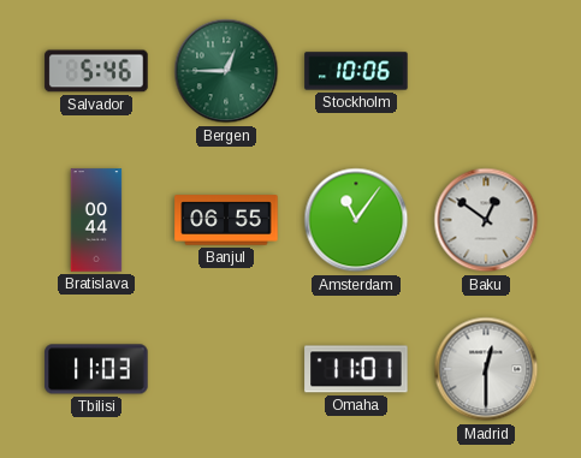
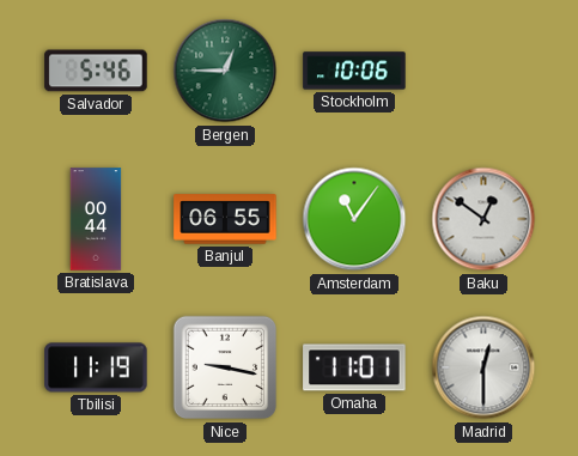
Tbilisi: 11:03 -> 11:19 (96, 367)
Nice: none -> 9:17 (225, 367)
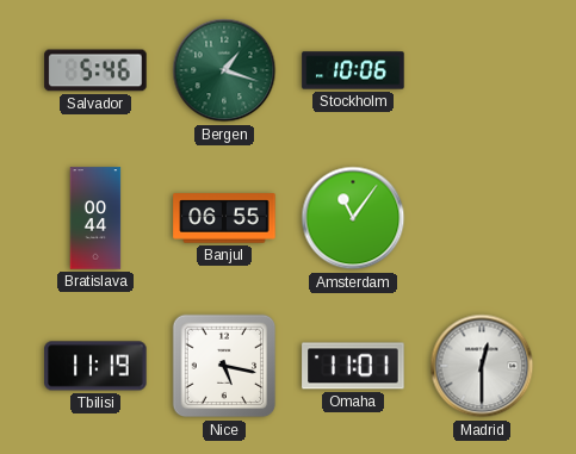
Bergen: 12:45 -> 1:18 (224, 70)
Baku: 12:51 -> none (483, 219)
Nice: 9:17 -> 5:17 (224, 366)
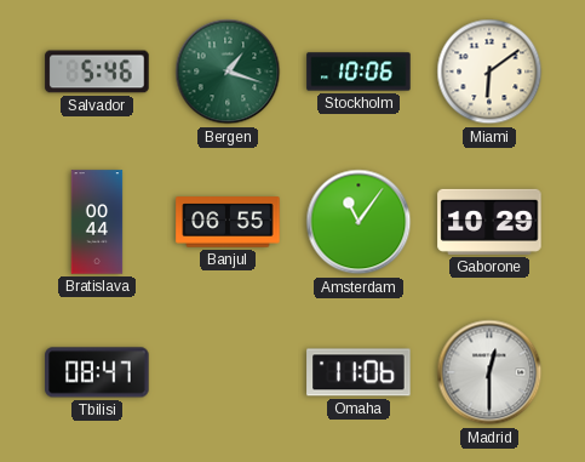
Miami: none -> 6:09 (489, 72)
Gaborone: none -> 10:29 (489, 222)
Tbilisi: 11:19 -> 08:47 (97, 372)
Nice: 5:17 -> none (224, 366)
Omaha: 11:01 -> 11:06 (359, 372)
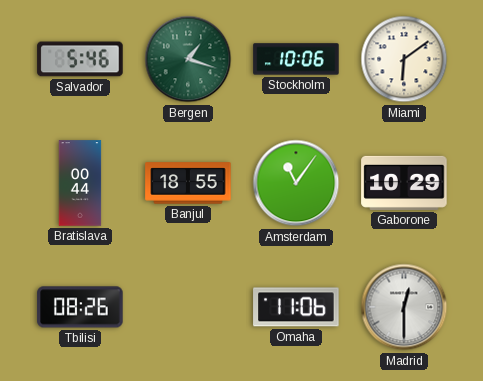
Banjul: 06:55 -> 18:55 (188, 183)
Tbilisi: 08:47 -> 08:26 (80, 307)
